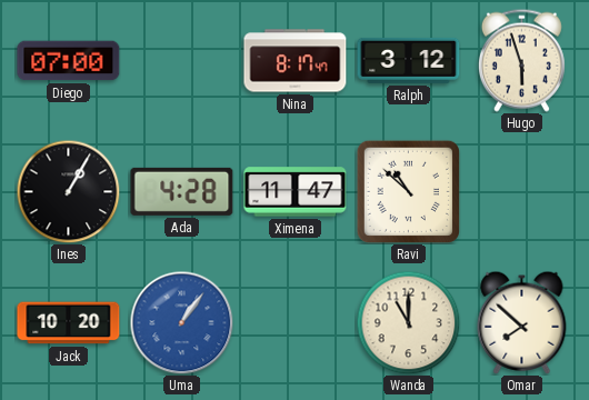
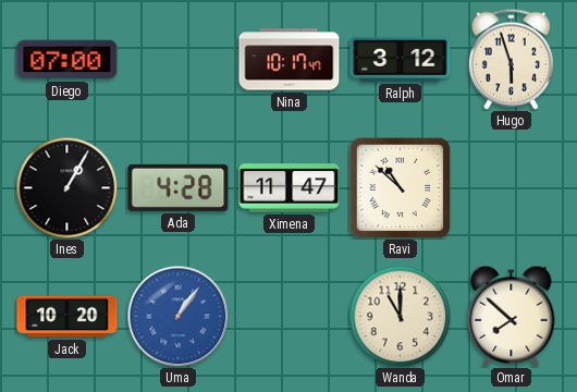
Nina: 8:17 -> 10:17 (290, 60)
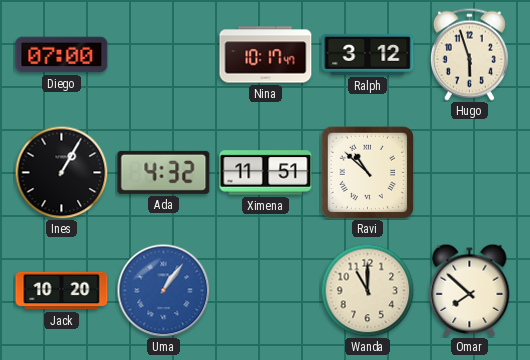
Ada: 4:28 -> 4:32 (164, 172)
Ximena: 11:47 -> 11:51 (266, 173)
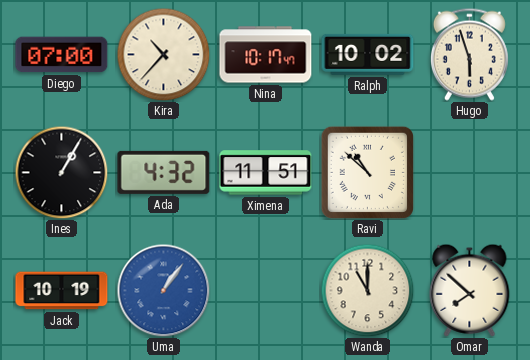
Kira: none -> 10:37 (163, 54)
Ralph: 3:12 -> 10:02 (368, 54)
Jack: 10:20 -> 10:19 (62, 291)
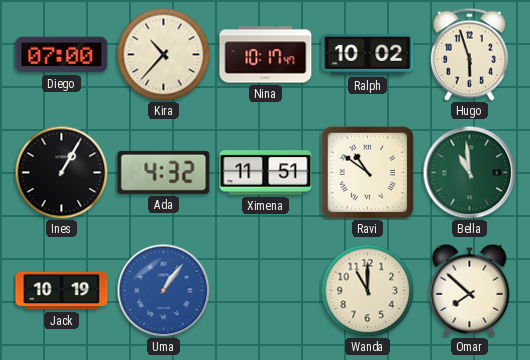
Ravi: 10:52 -> 10:51 (367, 172)
Bella: none -> 10:59 (469, 172)
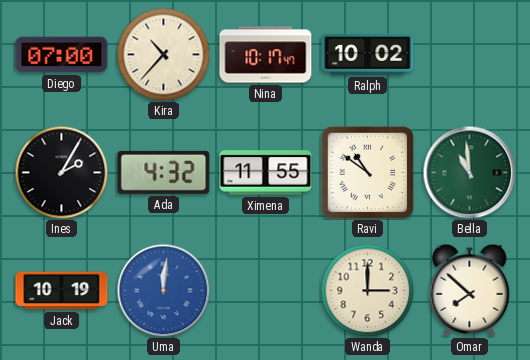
Hugo: 5:57 -> none (469, 54)
Ines: 1:05 -> 2:05 (61, 172)
Ximena: 11:51 -> 11:55 (266, 173)
Uma: 1:06 -> 12:01 (163, 290)
Wanda: 11:00 -> 3:00 (367, 290)
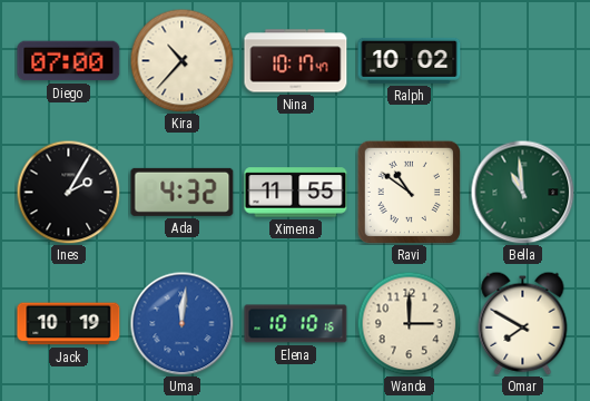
Elena: none -> 10:10 (296, 324)
Omar: 7:52 -> 7:50 (523, 323)
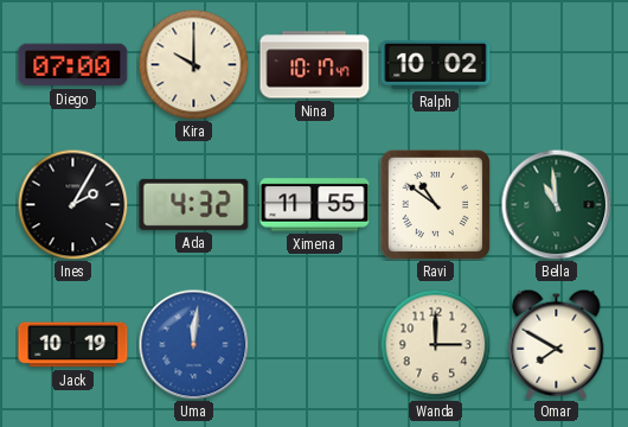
Kira: 10:37 -> 10:00 (193, 64)
Elena: 10:10 -> none (296, 324)
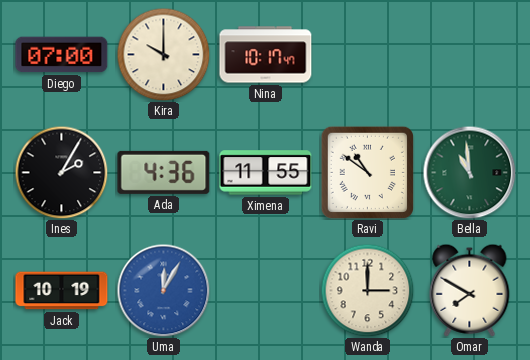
Ralph: 10:02 -> none (436, 64)
Ada: 4:32 -> 4:36 (164, 172)
Uma: 12:01 -> 12:05 (163, 290)
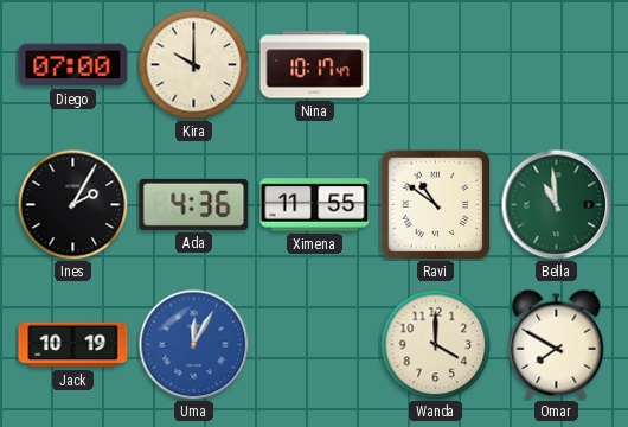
Wanda: 3:00 -> 4:00 (435, 344)
